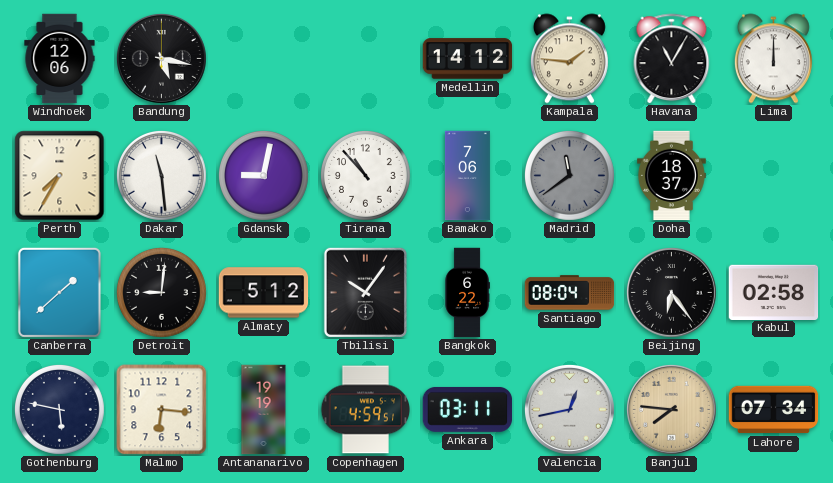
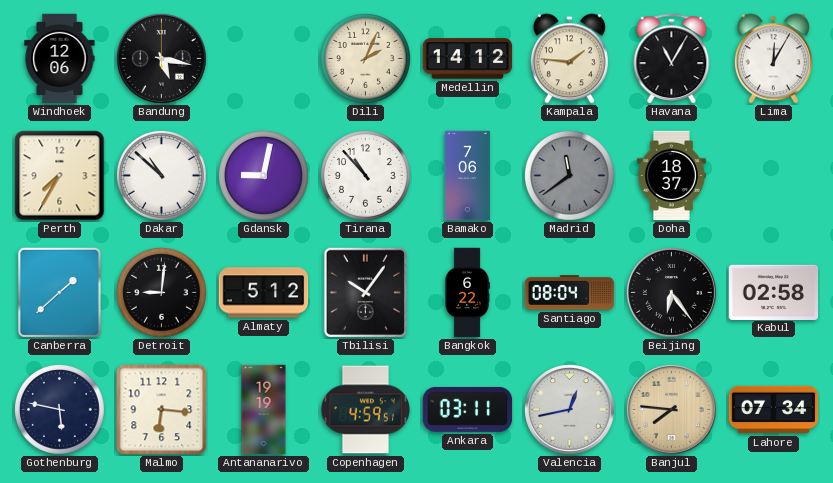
Dili: none -> 2:04 (366, 59)
Lima: 12:00 -> 12:05 (773, 59)
Dakar: 11:29 -> 10:52 (162, 176)
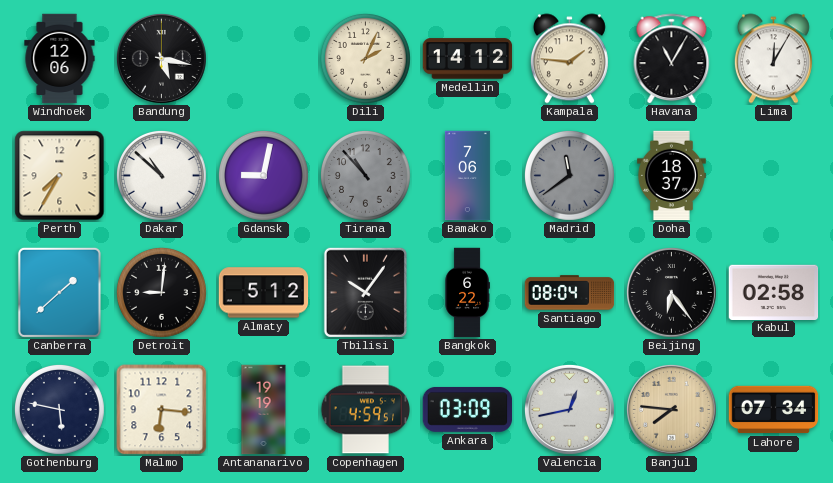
Tirana dial: white -> grey (366, 176)
Ankara: 03:11 -> 03:09 (468, 409)
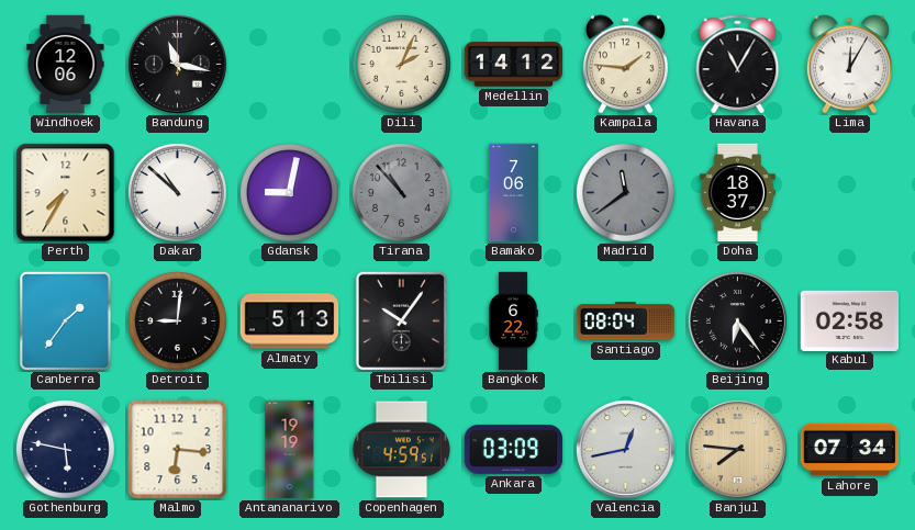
Bandung: 5:17 -> 11:17 (177, 64)
Canberra: 1:38 -> 1:36 (65, 320)
Almaty: 5:12 -> 5:13 (290, 322)
